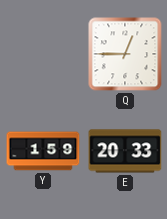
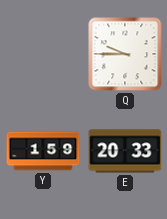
Q: 12:45 -> 9:45 (125, 54)
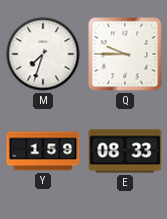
M: none -> 7:33 (43, 54)
E: 20:33 -> 08:33 (125, 151)
